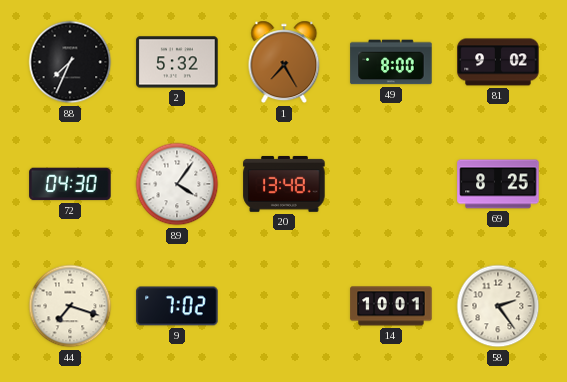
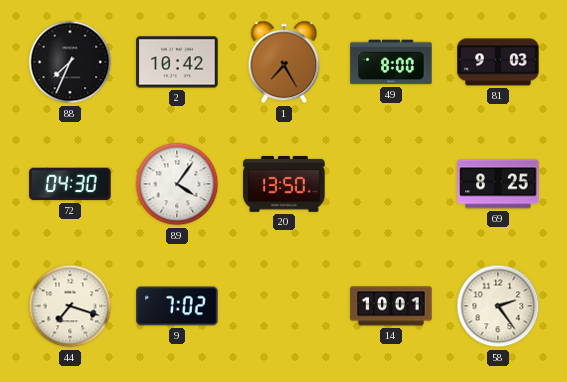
2: 5:32 -> 10:42 (177, 62)
81: 9:02 -> 9:03 (498, 62)
20: 13:48 -> 13:50 (284, 184)
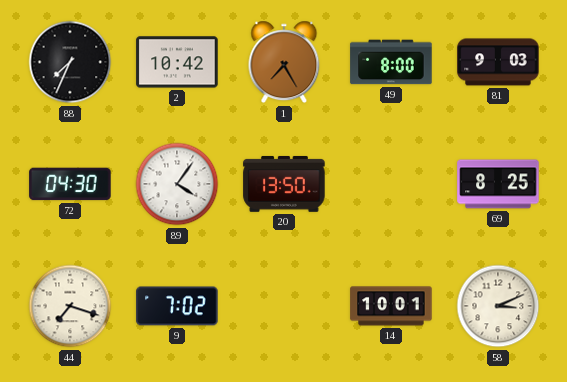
58: 2:24 -> 3:11 (498, 306)
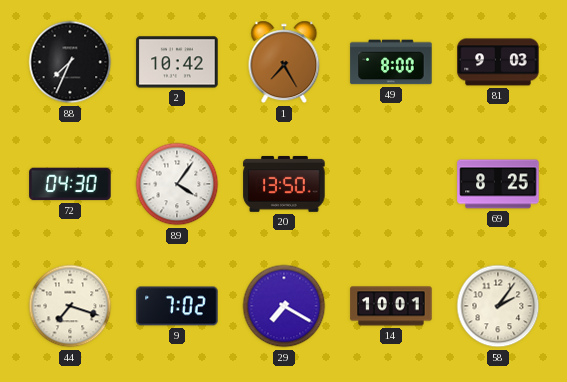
29: none -> 7:20 (284, 306)
58: 3:11 -> 2:06 (498, 306)
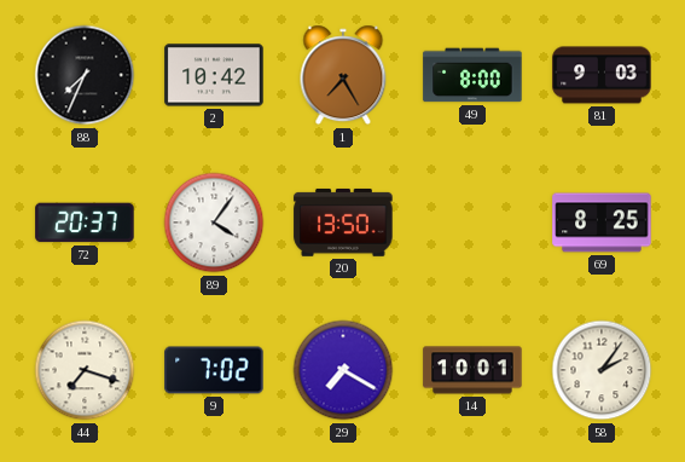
72: 04:30 -> 20:37 (85, 223)
